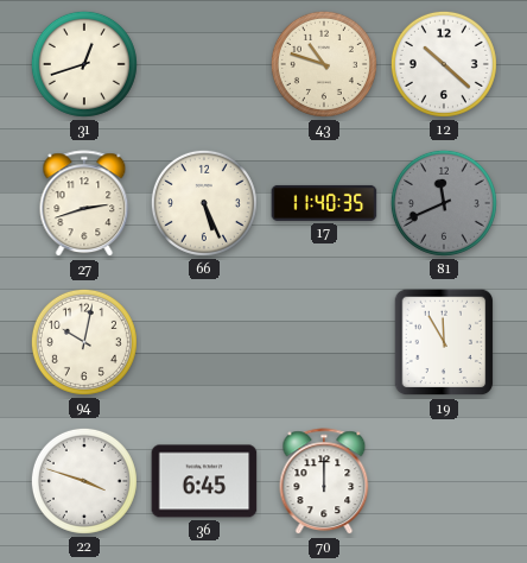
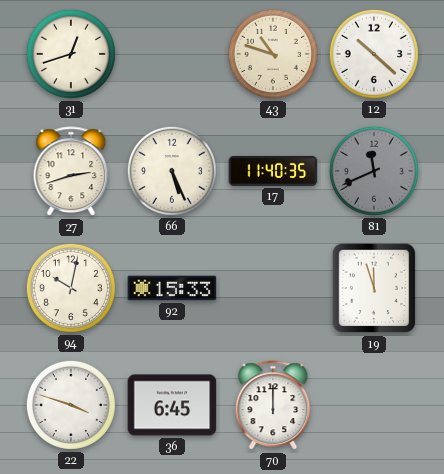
92: none -> 15:33 (172, 288)
19: 11:55 -> 11:57 (374, 288)
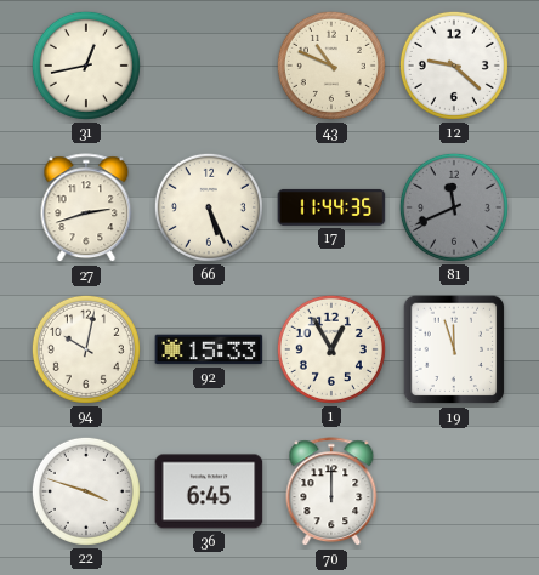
31: 12:42 -> 12:43 (86, 66)
43: 10:48 -> 10:49 (331, 66)
12: 10:22 -> 9:22 (454, 66)
17: 11:40 -> 11:44 (331, 207)
1: none -> 12:55 (331, 349)
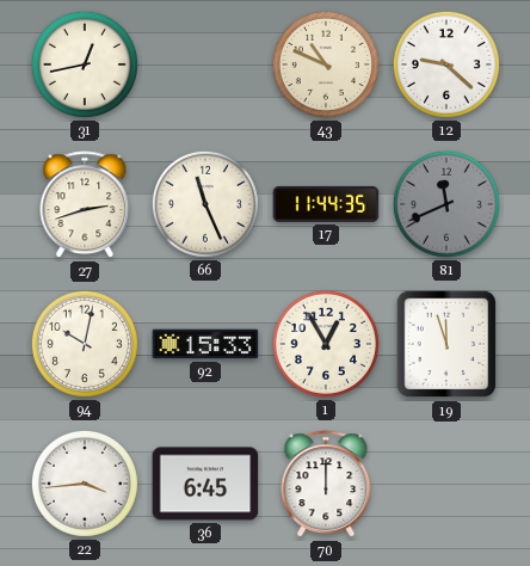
66: 5:26 -> 11:26 (205, 204)
22: 3:48 -> 3:44 (85, 484)
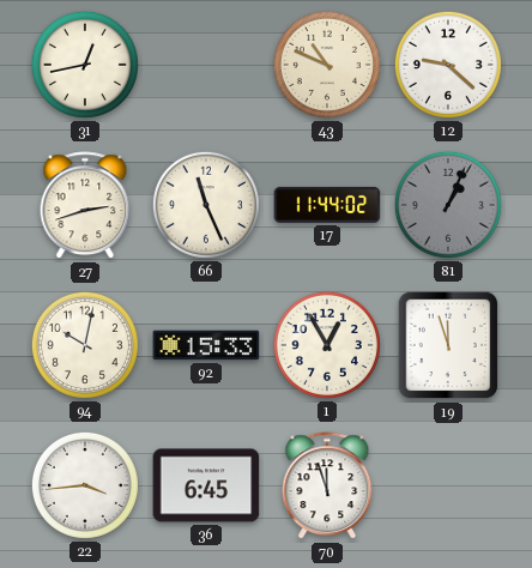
17: 11:44:35 -> 11:44:02 (327, 205)
81: 11:41 -> 1:04 (448, 205)
70: 12:00 -> 11:57 (327, 487)
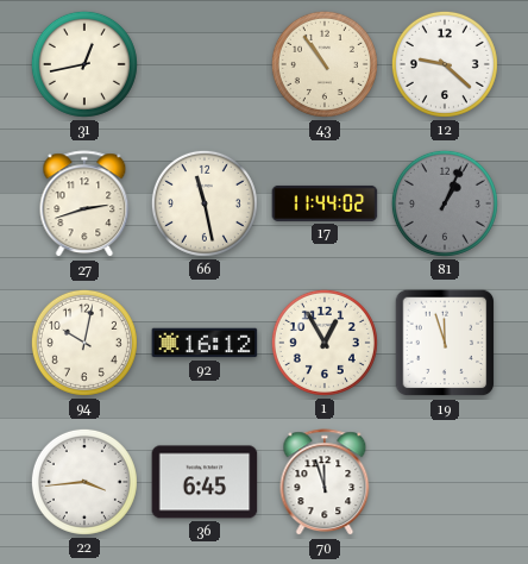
43: 10:49 -> 10:54 (325, 64)
66: 11:26 -> 11:28 (205, 203)
92: 15:33 -> 16:12 (205, 343)
